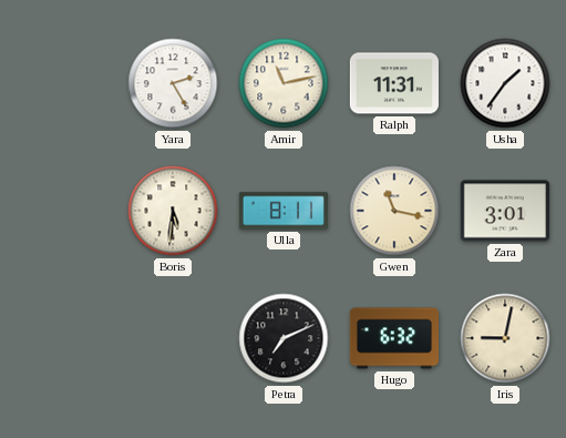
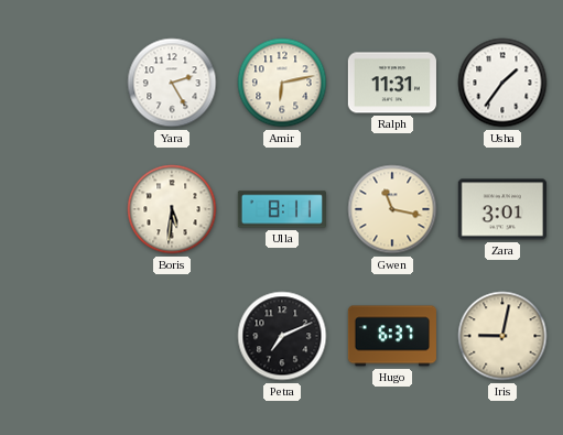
Amir: 11:13 -> 6:13 (282, 83)
Hugo: 6:32 -> 6:37 (392, 336)
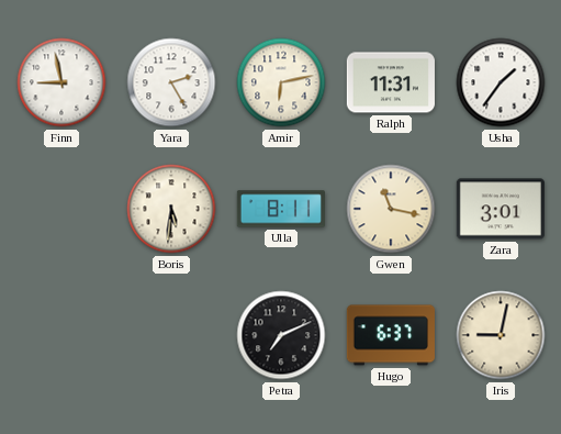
Finn: none -> 8:58 (61, 82)
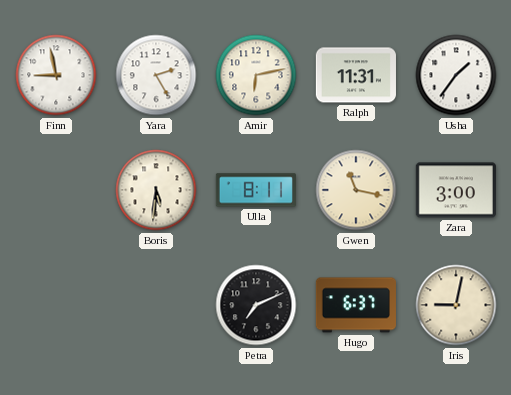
Zara: 3:01 -> 3:00 (456, 190)
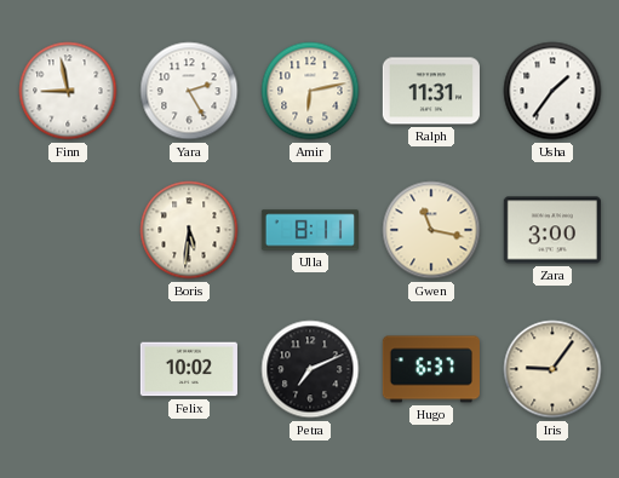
Felix: none -> 10:02 (189, 369)
Iris: 9:02 -> 9:06 (552, 369)
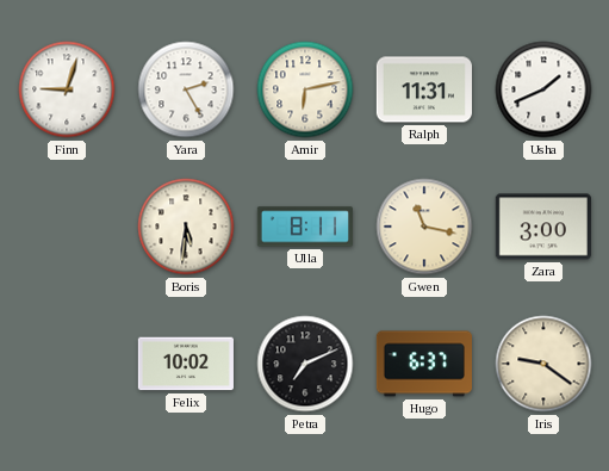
Finn: 8:58 -> 9:03 (67, 89)
Usha: 1:36 -> 1:41 (543, 89)
Iris: 9:06 -> 9:21 (543, 364)
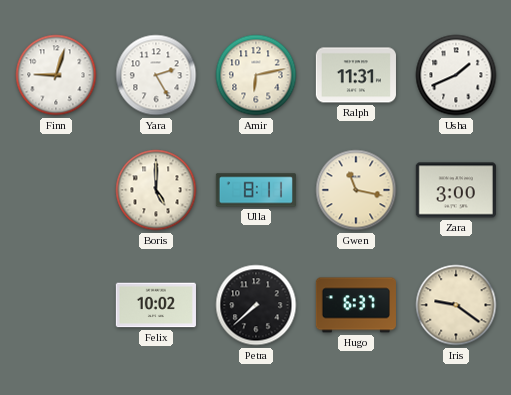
Boris: 5:31 -> 5:00 (156, 190)
Petra: 7:11 -> 7:38 (256, 305)
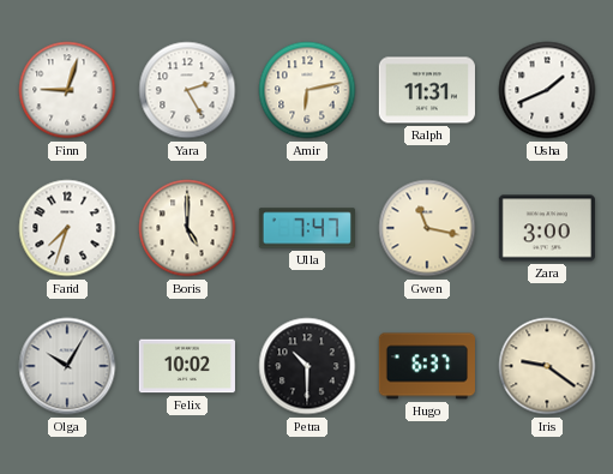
Farid: none -> 7:33 (67, 228)
Ulla: 8:11 -> 7:47 (307, 228)
Olga: none -> 10:05 (67, 366)
Petra: 7:38 -> 10:30 (307, 366)
